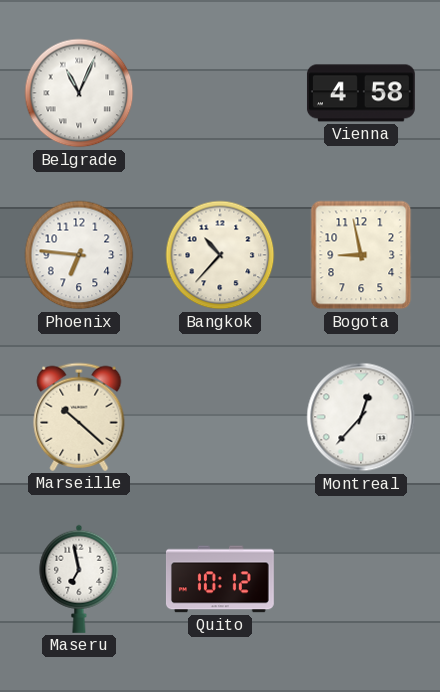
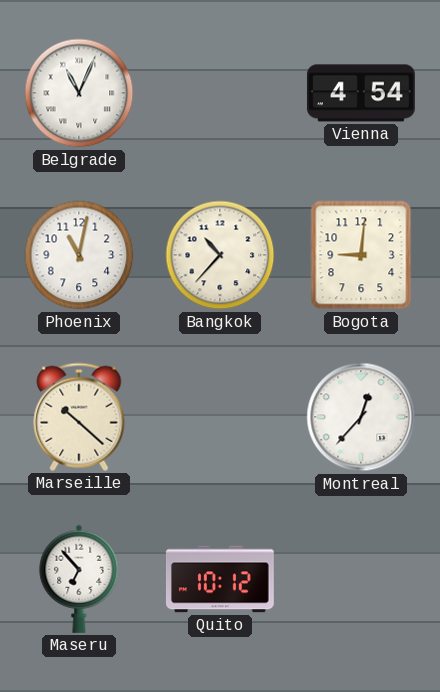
Vienna: 4:58 -> 4:54 (361, 93)
Phoenix: 6:46 -> 11:02 (79, 255)
Bogota: 8:58 -> 9:01 (361, 255)
Maseru: 6:58 -> 6:53 (79, 579)
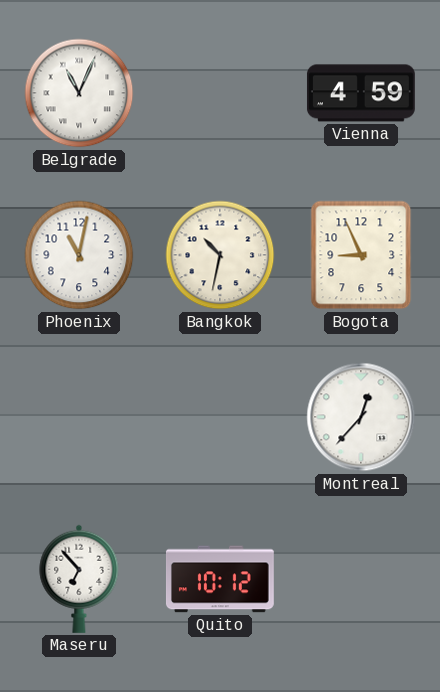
Vienna: 4:54 -> 4:59 (361, 93)
Bangkok: 10:37 -> 10:32 (220, 255)
Bogota: 9:01 -> 8:56 (361, 255)
Marseille: 10:22 -> none (79, 417)
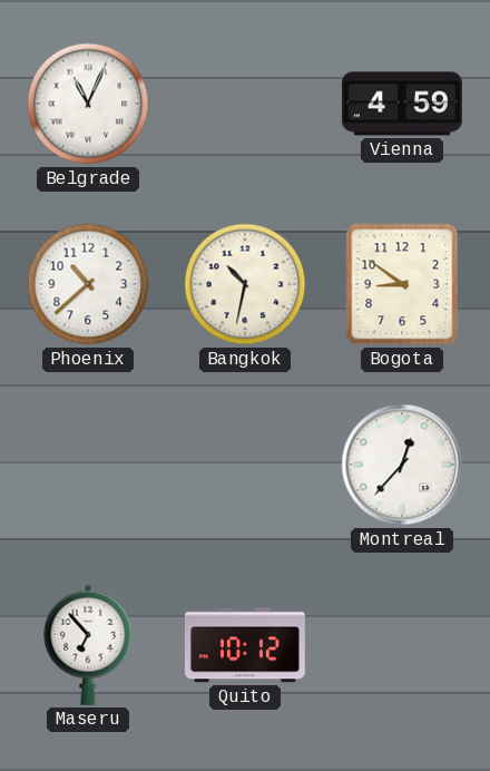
Phoenix: 11:02 -> 10:38 (88, 284)
Bogota: 8:56 -> 8:51 (402, 284)
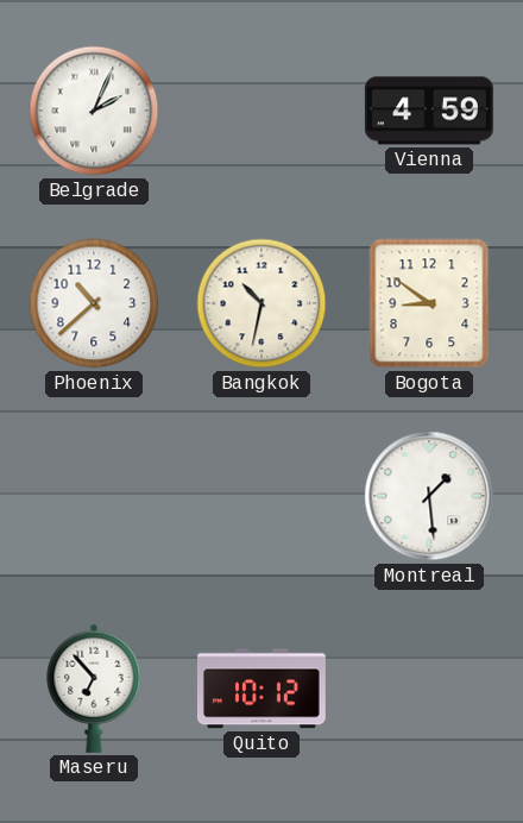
Belgrade: 11:04 -> 2:04 (94, 111)
Montreal: 12:37 -> 1:29 (429, 496)
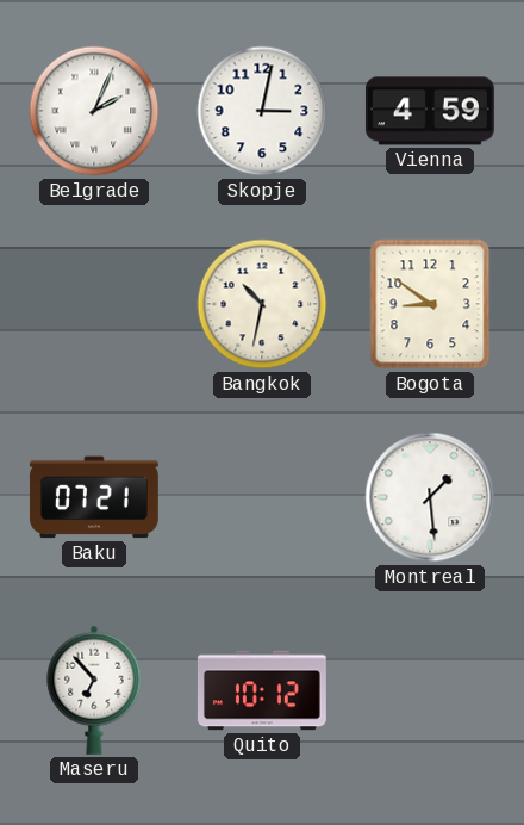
Skopje: none -> 3:02 (262, 111)
Phoenix: 10:38 -> none (94, 303)
Baku: none -> 07:21 (94, 497)
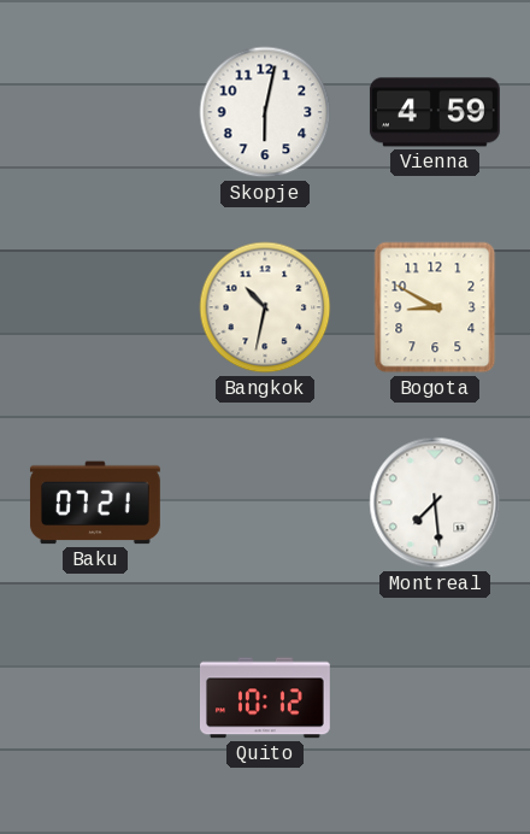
Belgrade: 2:04 -> none (94, 111)
Skopje: 3:02 -> 6:02 (265, 112)
Bogota: 8:51 -> 8:50 (435, 307)
Montreal: 1:29 -> 7:29 (435, 503)
Maseru: 6:53 -> none (94, 690)
